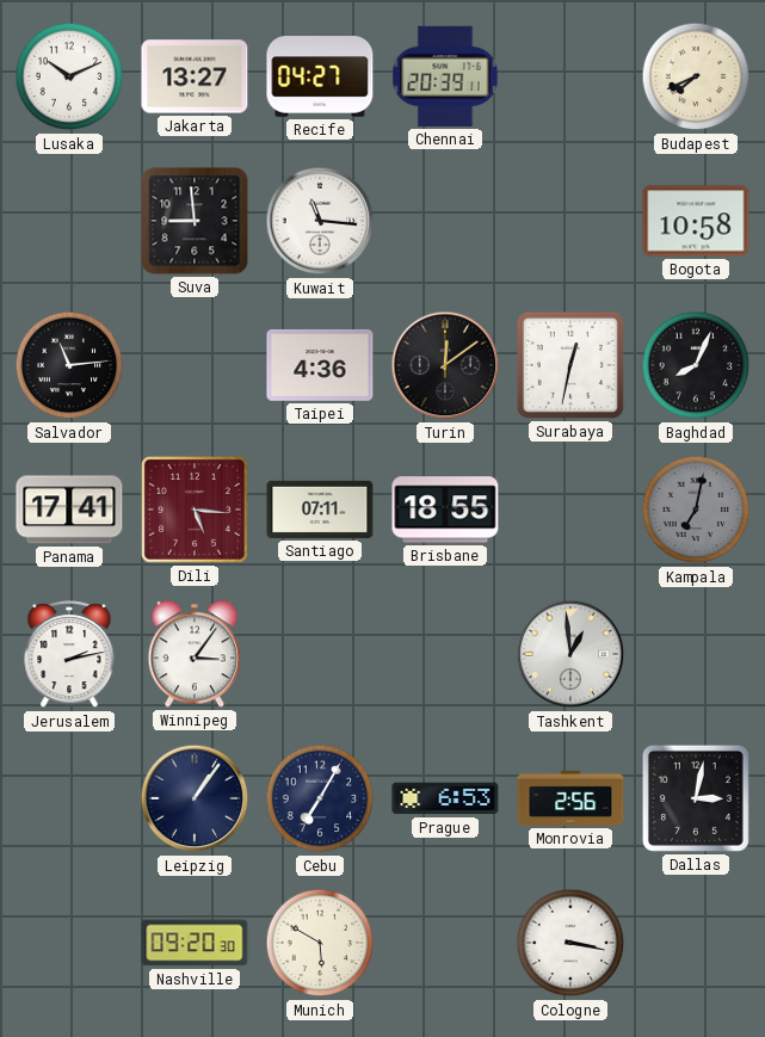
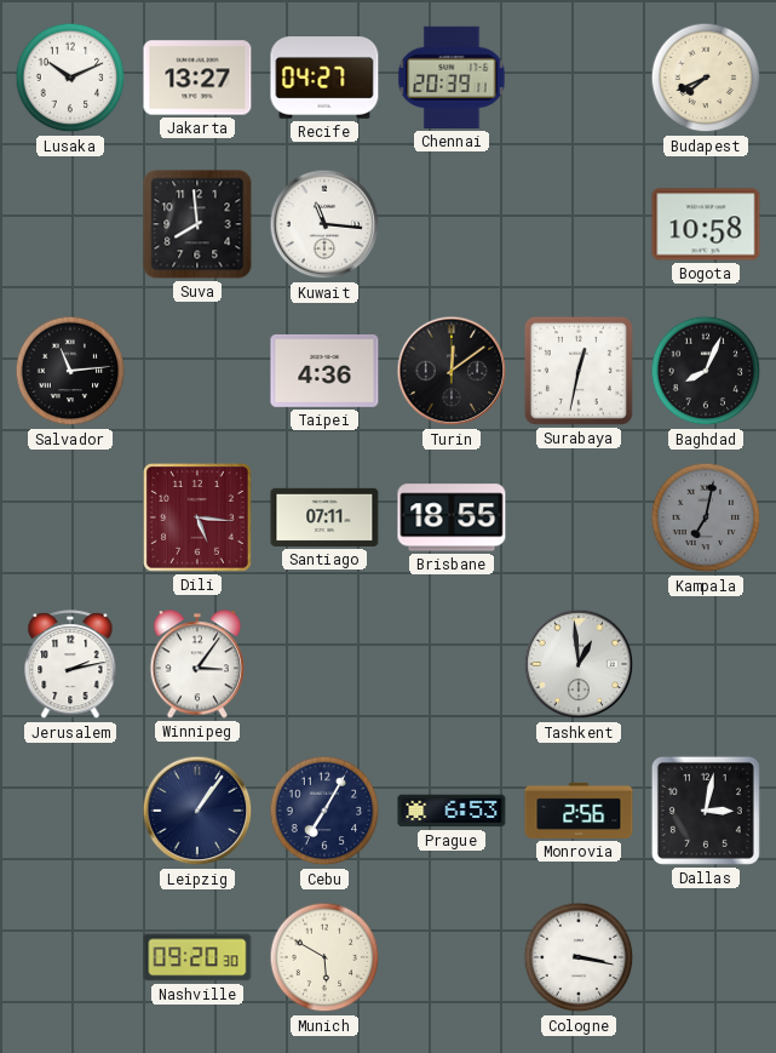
Suva: 8:59 -> 7:59 (197, 224)
Panama: 17:41 -> none (69, 510)
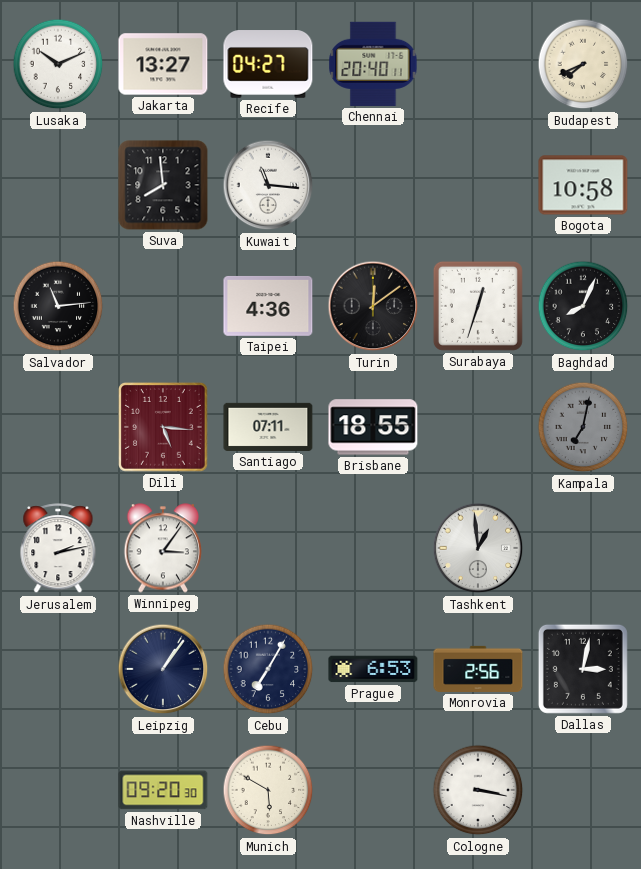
Chennai: 20:39 -> 20:40 (373, 64)
Surabaya: 12:32 -> 12:33 (478, 306)
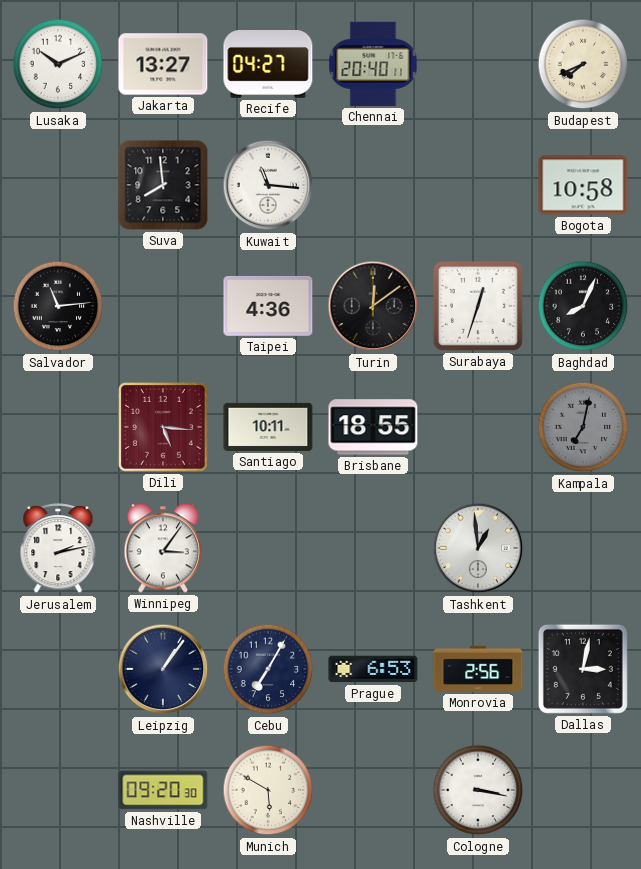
Santiago: 07:11 -> 10:11 (268, 427)
